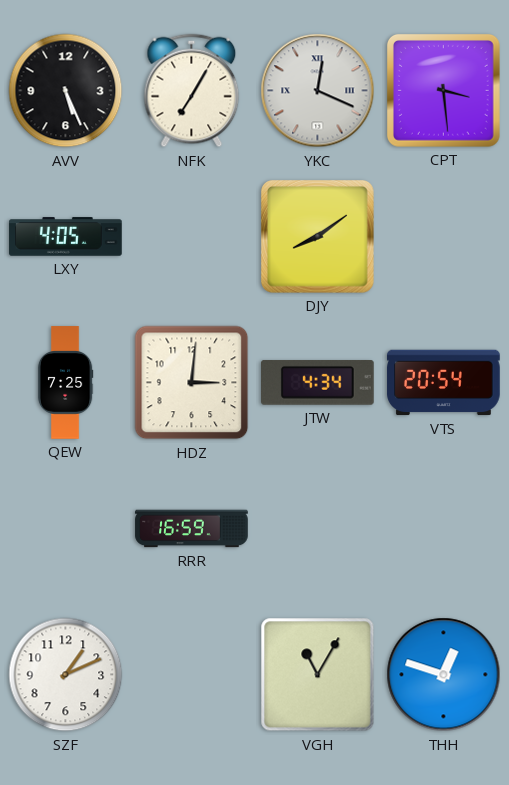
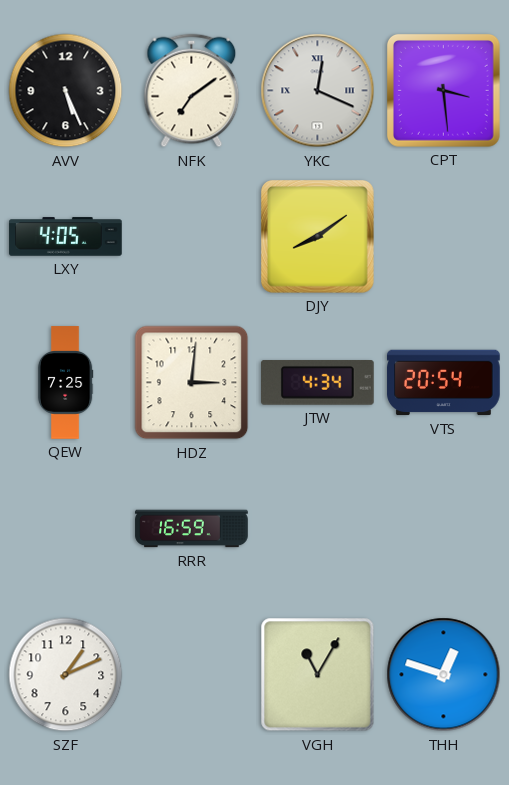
NFK: 7:05 -> 7:09 (192, 91)
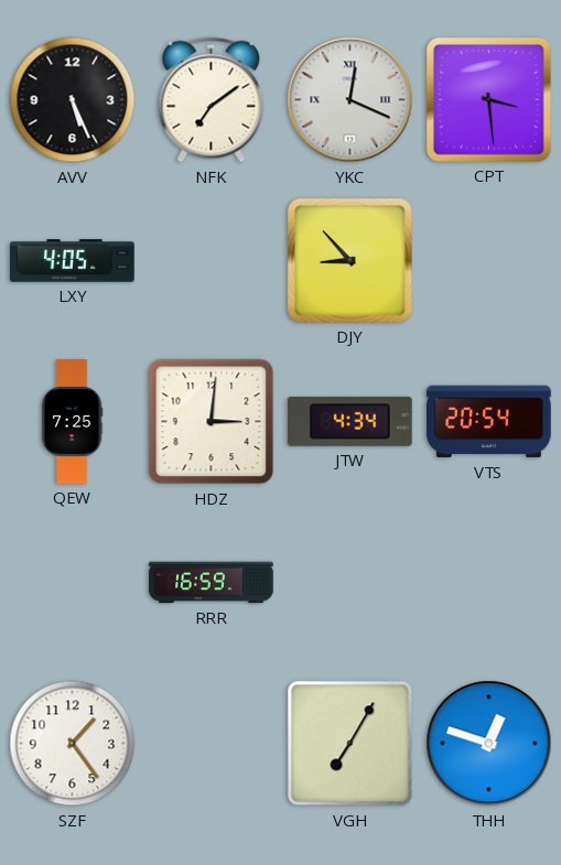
DJY: 8:09 -> 8:53 (349, 260)
SZF: 1:11 -> 1:24 (73, 744)
VGH: 11:05 -> 7:05 (350, 744)
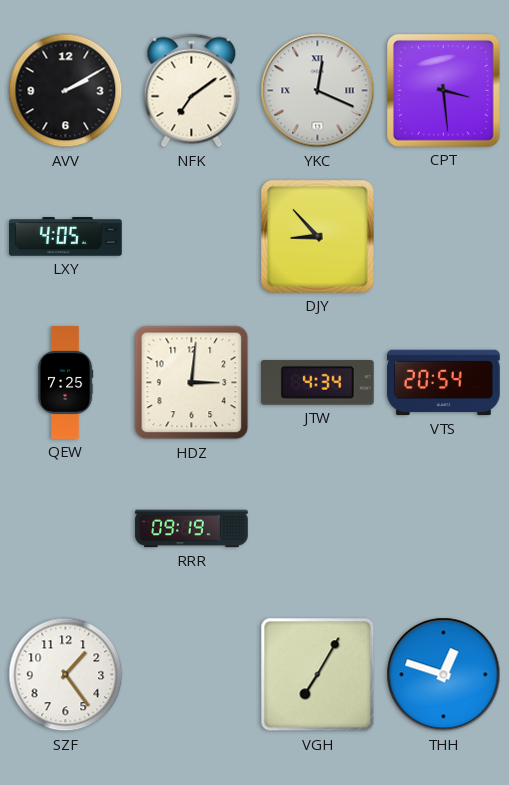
AVV: 5:26 -> 2:10 (66, 91)
RRR: 16:59 -> 09:19 (192, 529)
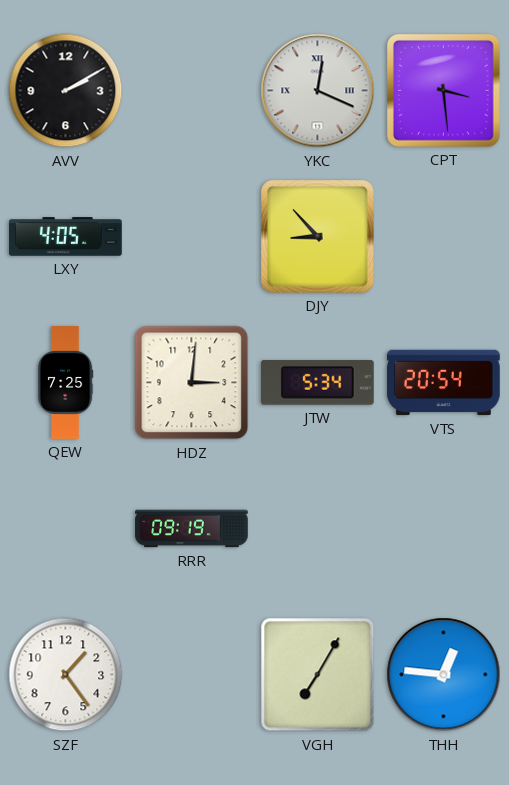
NFK: 7:09 -> none (192, 91)
JTW: 4:34 -> 5:34 (318, 383)
THH: 12:48 -> 12:46 (444, 675)
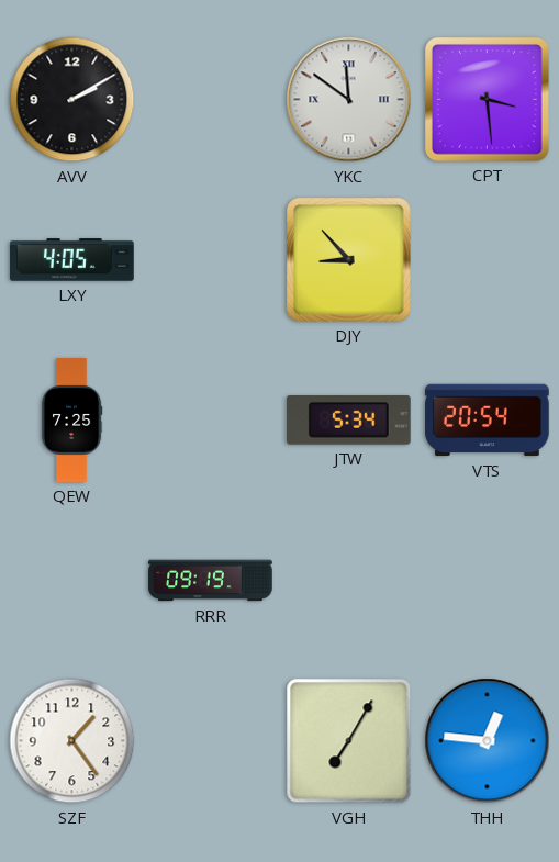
YKC: 12:19 -> 11:51 (349, 100)
HDZ: 3:01 -> none (192, 383)
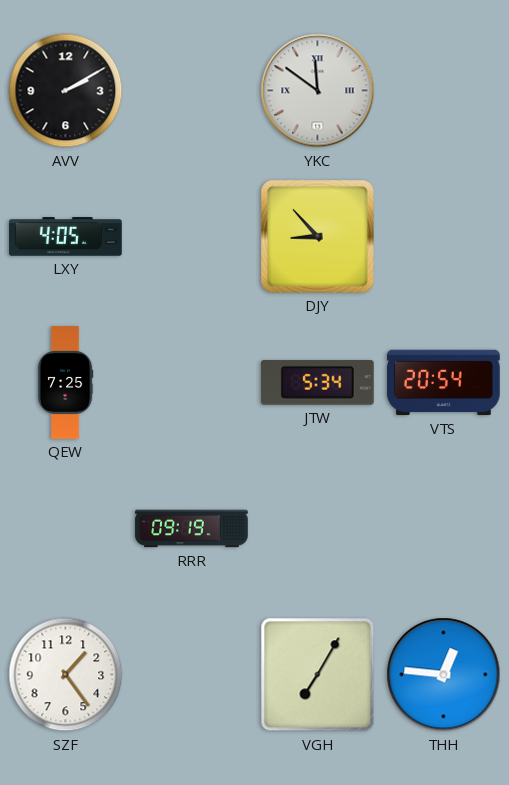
CPT: 3:29 -> none (487, 99)
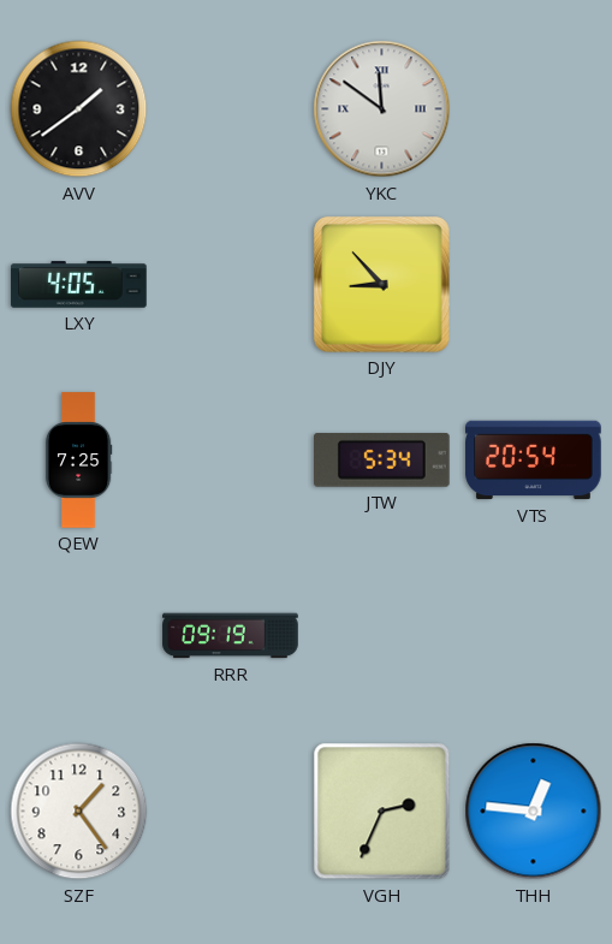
AVV: 2:10 -> 1:39 (79, 109)
VGH: 7:05 -> 2:34 (382, 812)
